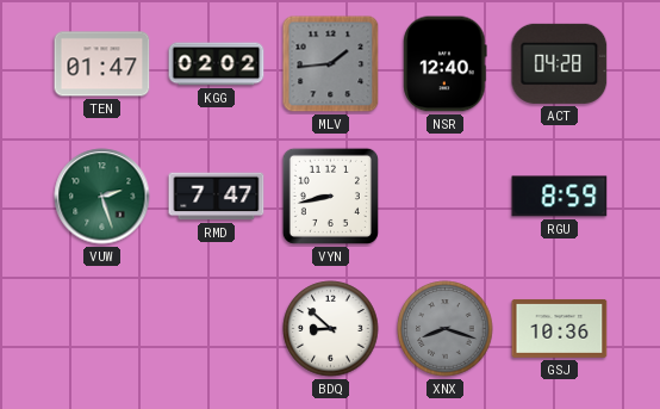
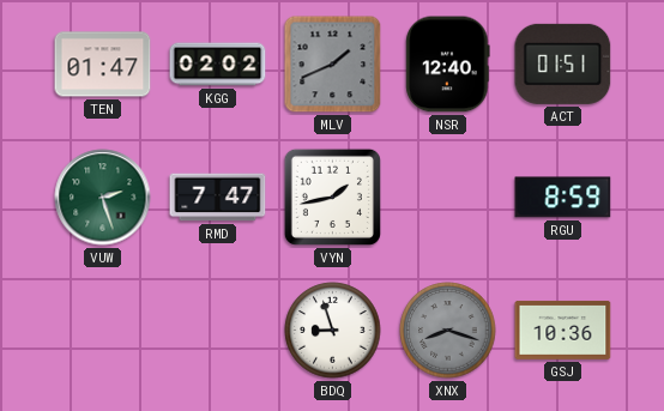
MLV: 1:44 -> 1:41 (333, 65)
ACT: 04:28 -> 01:51 (563, 64)
VYN: 8:43 -> 1:43 (332, 197)
BDQ: 8:52 -> 8:57 (333, 331)
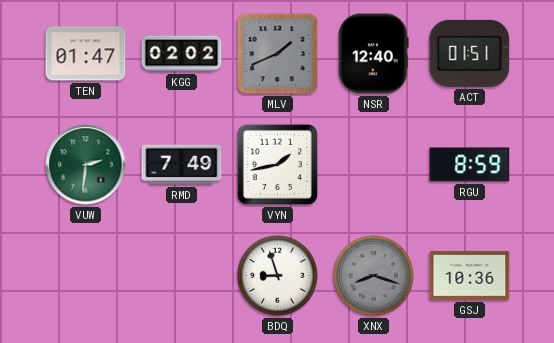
VUW: 2:27 -> 2:31 (86, 165)
RMD: 7:47 -> 7:49 (182, 165)
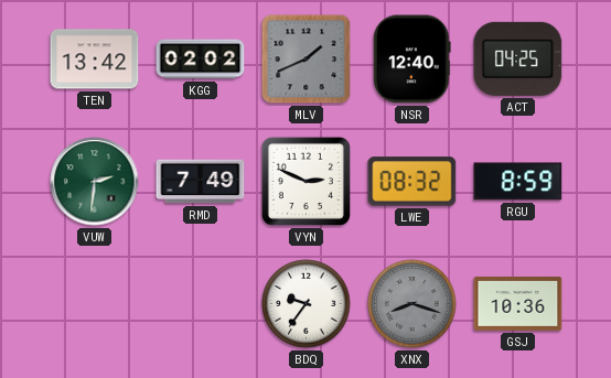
TEN: 01:47 -> 13:42 (95, 60)
ACT: 01:51 -> 04:25 (518, 58)
VYN: 1:43 -> 2:49 (305, 181)
LWE: none -> 08:32 (412, 182)
BDQ: 8:57 -> 9:36 (307, 304)
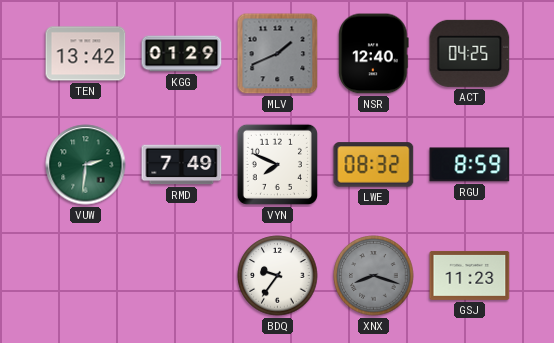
KGG: 02:02 -> 01:29 (182, 54)
VYN: 2:49 -> 7:49 (277, 164)
GSJ: 10:36 -> 11:23 (470, 275)
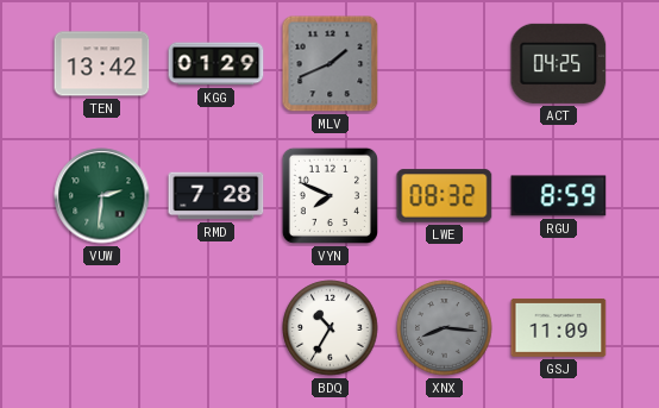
NSR: 12:40 -> none (374, 54)
RMD: 7:49 -> 7:28 (216, 196)
BDQ: 9:36 -> 10:35 (331, 328)
XNX: 8:18 -> 8:16 (445, 328)
GSJ: 11:23 -> 11:09 (559, 327)
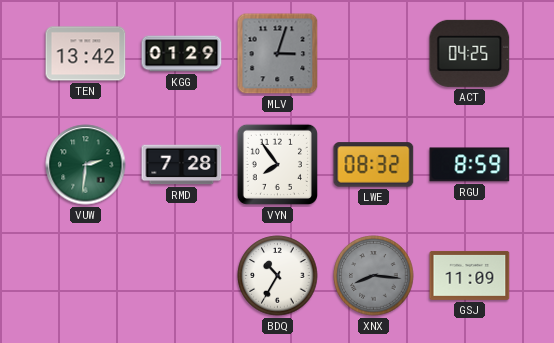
MLV: 1:41 -> 3:03 (278, 54)
VYN: 7:49 -> 7:54 (277, 164)
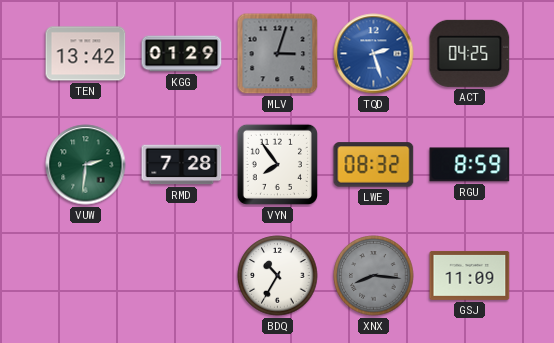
TQD: none -> 2:27 (374, 54)
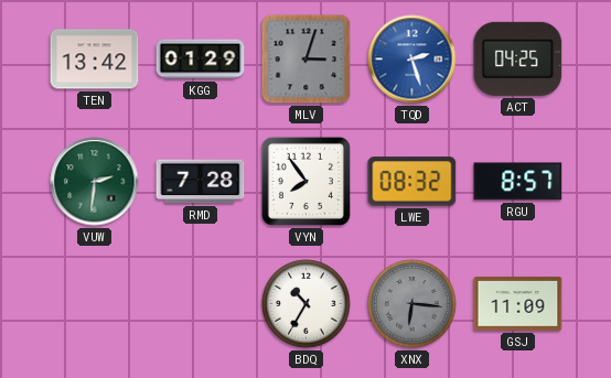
RGU: 8:59 -> 8:57 (518, 182)
XNX: 8:16 -> 6:16 (412, 304)
